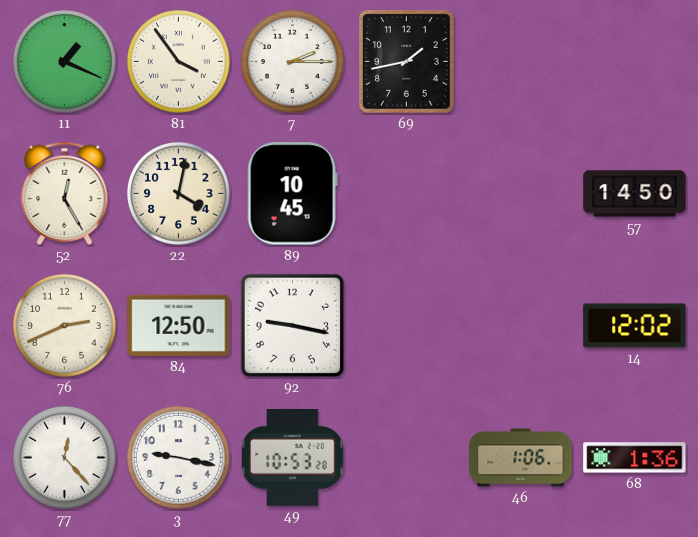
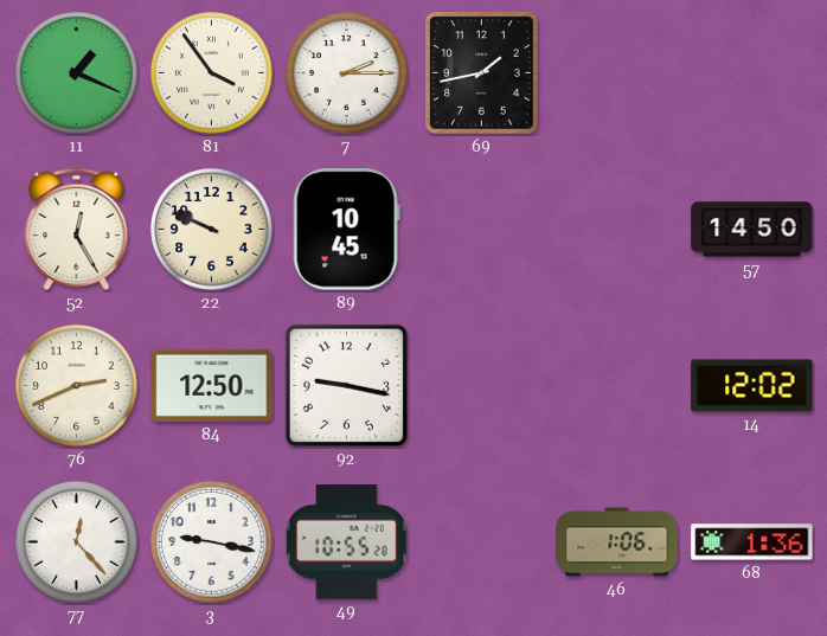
22: 4:02 -> 9:49 (211, 229)
49: 10:53 -> 10:55 (347, 541)
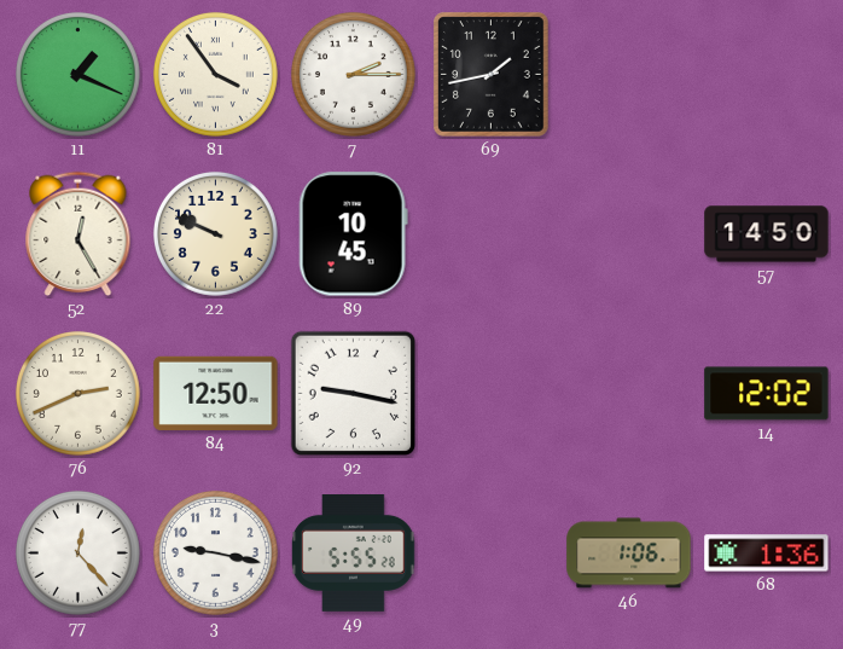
49: 10:55 -> 5:55 (354, 552)
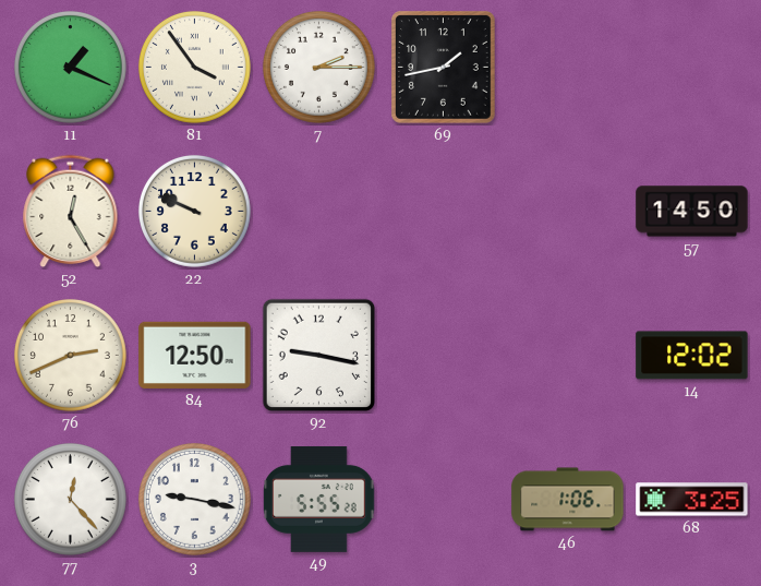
89: 10:45 -> none (353, 234)
68: 1:36 -> 3:25 (692, 500)
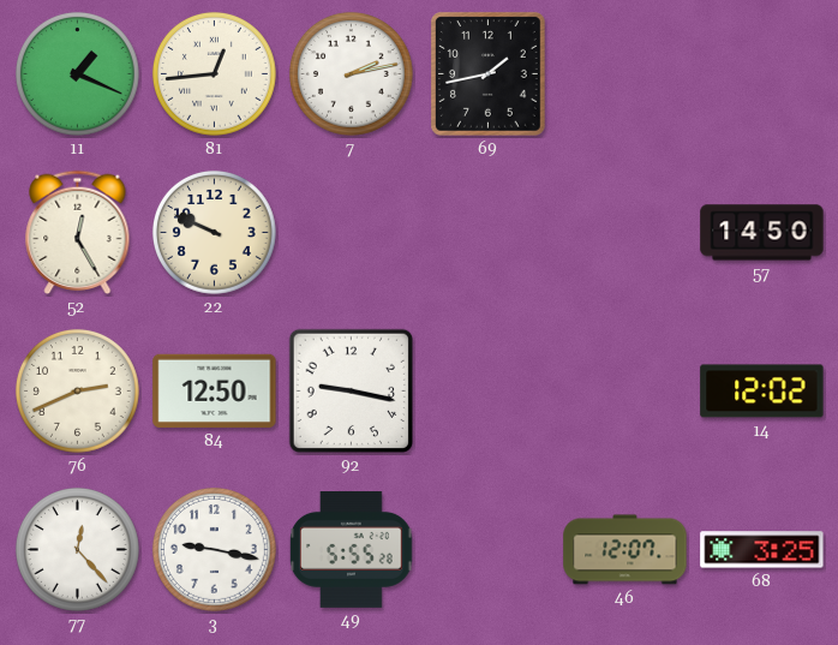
81: 3:54 -> 12:44 (214, 73)
7: 2:15 -> 2:13 (351, 73)
46: 1:06 -> 12:07 (625, 550)
